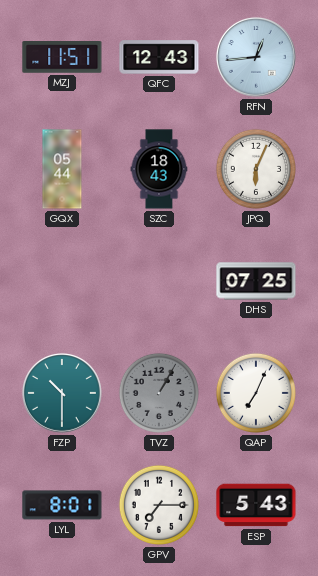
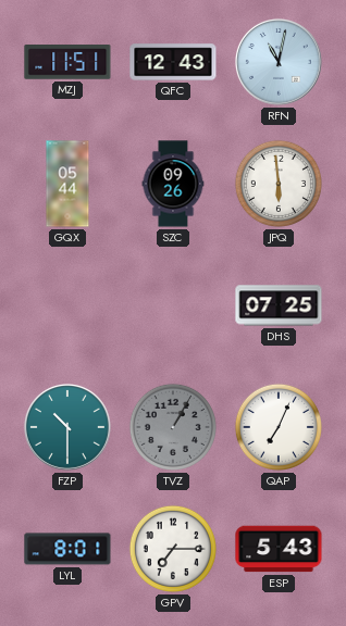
RFN: 12:44 -> 11:02 (279, 62)
SZC: 18:43 -> 09:26 (173, 184)
JPQ: 6:04 -> 5:59 (279, 184)
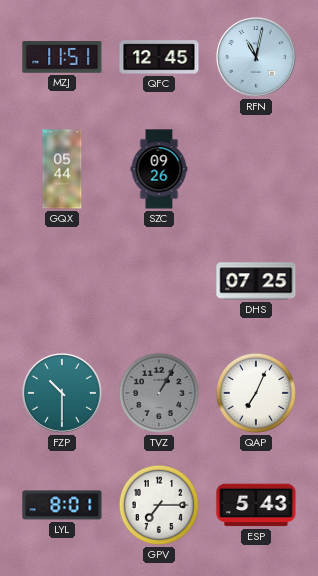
QFC: 12:43 -> 12:45 (159, 57)
JPQ: 5:59 -> none (279, 184)
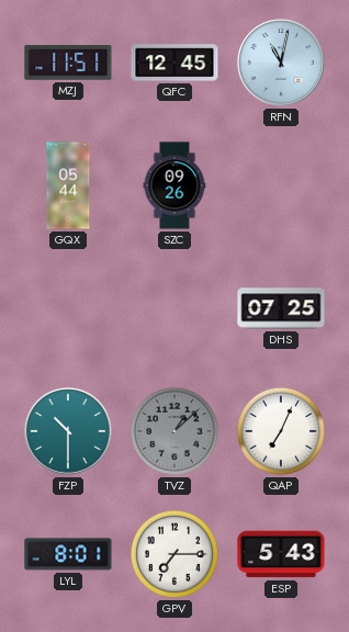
TVZ: 1:05 -> 1:08 (174, 431)
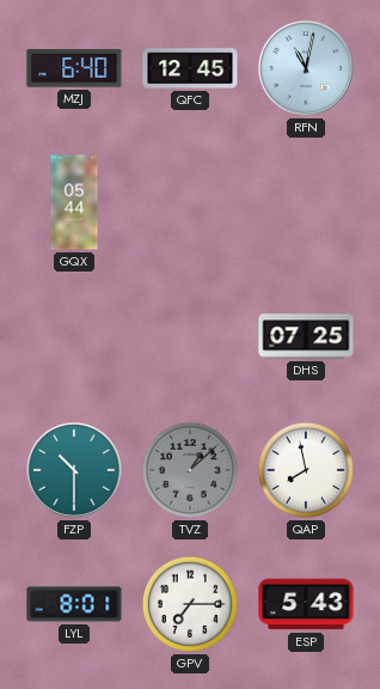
MZJ: 11:51 -> 6:40 (74, 69)
SZC: 09:26 -> none (174, 185)
QAP: 7:04 -> 7:58 (306, 470)
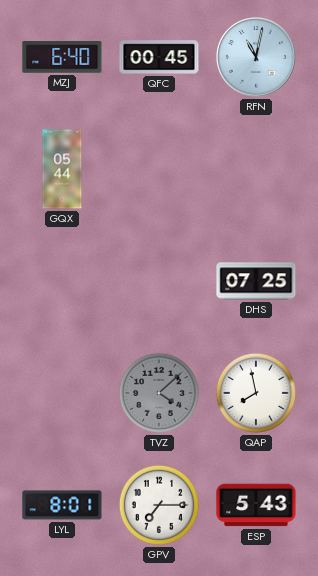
QFC: 12:45 -> 00:45 (159, 57)
FZP: 10:30 -> none (74, 470)
TVZ: 1:08 -> 4:08 (159, 393)
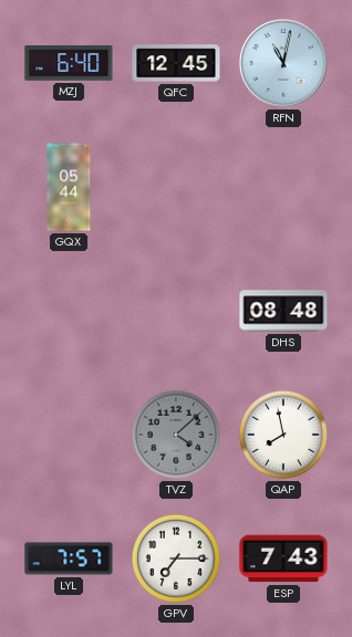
QFC: 00:45 -> 12:45 (176, 63)
DHS: 07:25 -> 08:48 (283, 311)
LYL: 8:01 -> 7:57 (69, 558)
ESP: 5:43 -> 7:43 (283, 558)
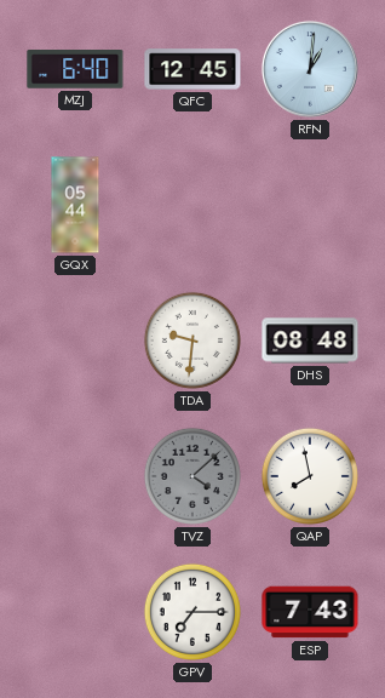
RFN: 11:02 -> 1:01 (310, 69)
TDA: none -> 9:31 (192, 341)
LYL: 7:57 -> none (69, 558)
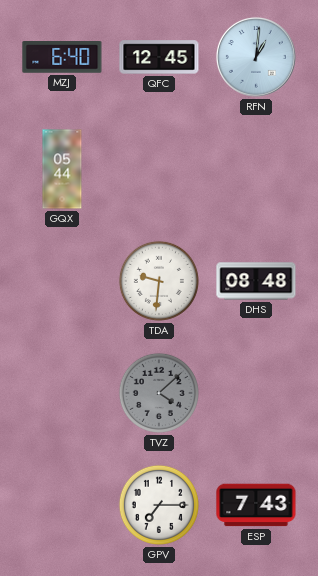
QAP: 7:58 -> none (310, 476)
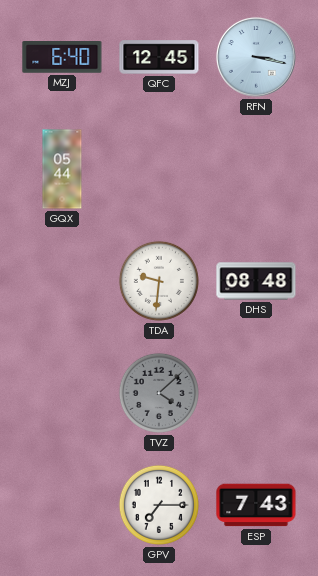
RFN: 1:01 -> 3:17 (256, 57)
